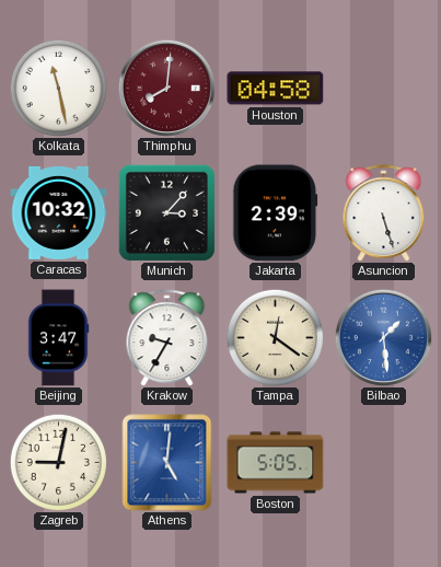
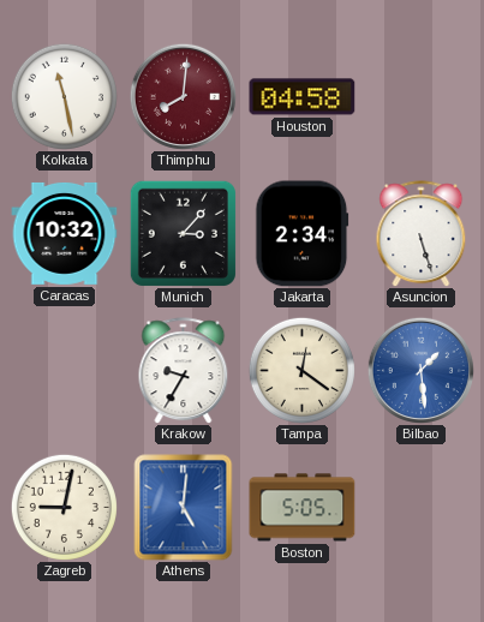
Jakarta: 2:39 -> 2:34 (303, 234)
Beijing: 3:47 -> none (58, 338)
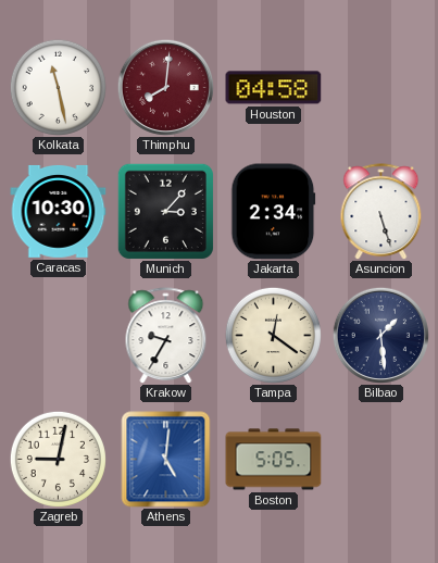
Caracas: 10:32 -> 10:30 (59, 211)
Bilbao dial: blue -> navy (380, 335)
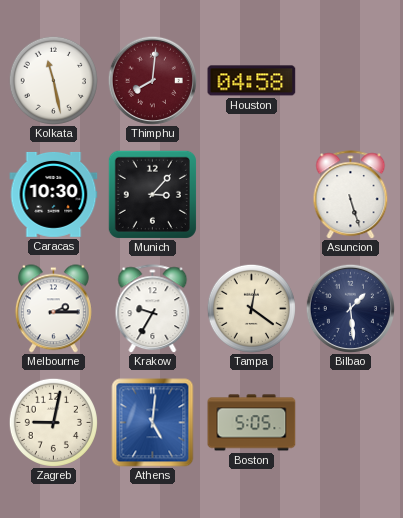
Jakarta: 2:34 -> none (274, 212)
Melbourne: none -> 2:15 (53, 309)
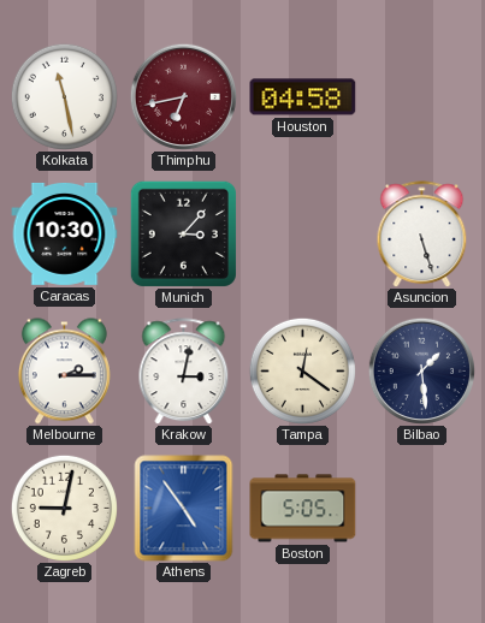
Thimphu: 8:01 -> 6:43 (183, 96)
Krakow: 9:35 -> 3:02 (184, 372)
Athens: 5:01 -> 4:54 (184, 509)
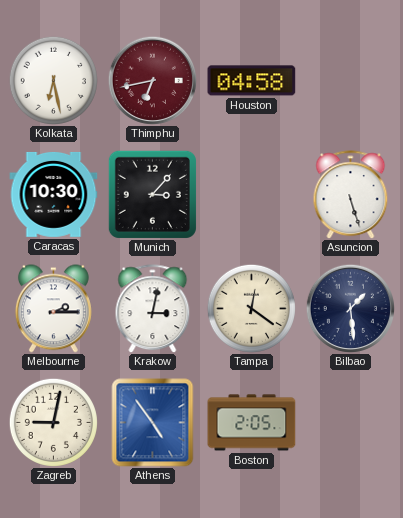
Kolkata: 11:28 -> 6:28 (53, 80)
Boston: 5:05 -> 2:05 (252, 423)
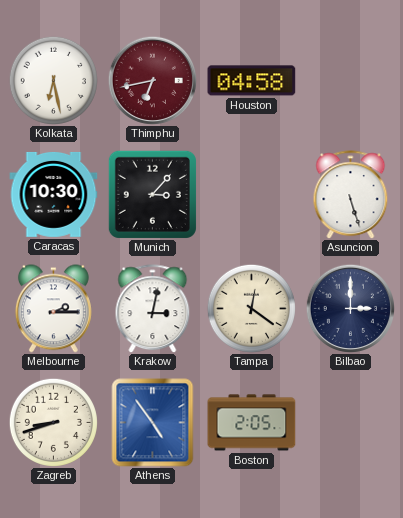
Bilbao: 1:29 -> 3:00 (350, 308)
Zagreb: 9:02 -> 8:42 (53, 422)
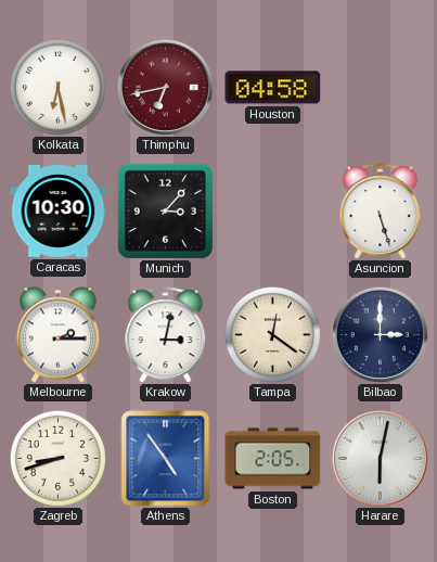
Harare: none -> 6:02 (380, 458)
